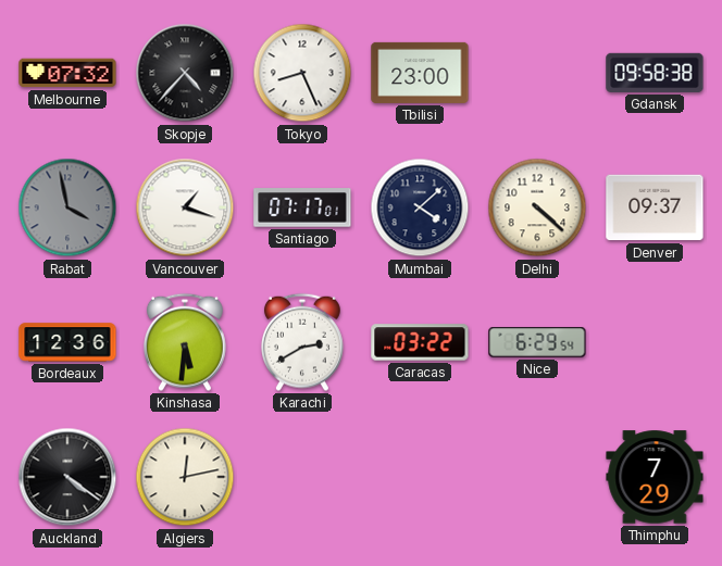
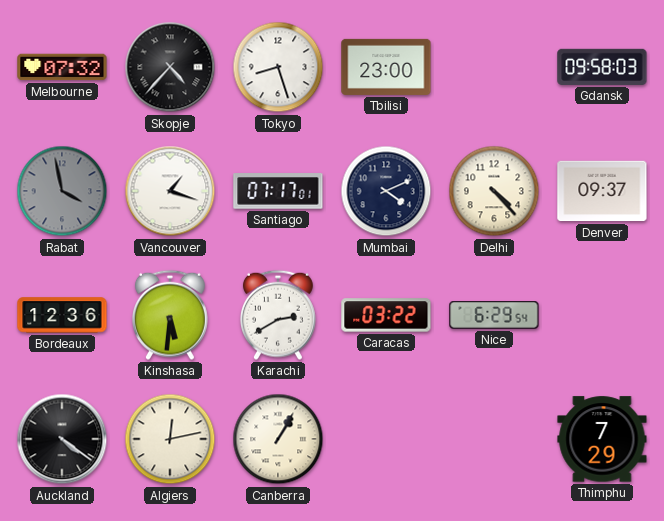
Tokyo: 8:26 -> 8:27 (278, 67)
Gdansk: 09:58:38 -> 09:58:03 (602, 67)
Mumbai: 4:08 -> 4:11 (386, 191)
Delhi: 4:22 -> 4:23 (494, 191)
Canberra: none -> 1:05 (278, 439)
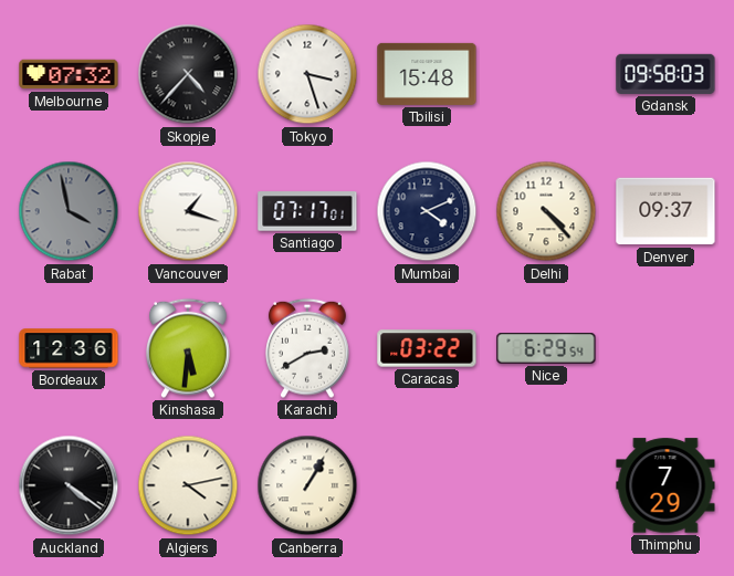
Tokyo: 8:27 -> 3:27 (307, 74)
Tbilisi: 23:00 -> 15:48 (427, 74)
Algiers: 12:13 -> 4:13 (188, 485)
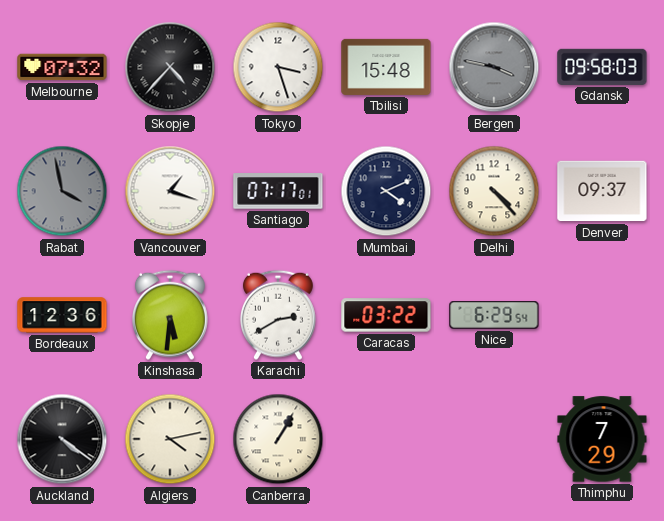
Bergen: none -> 3:47 (494, 67)
